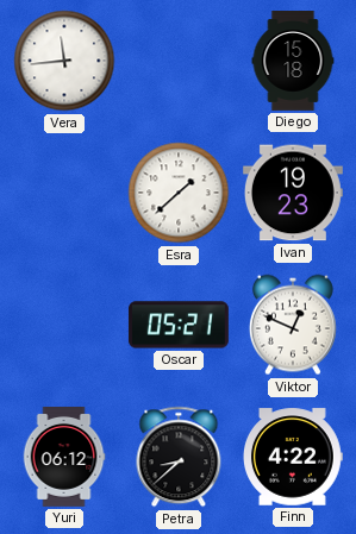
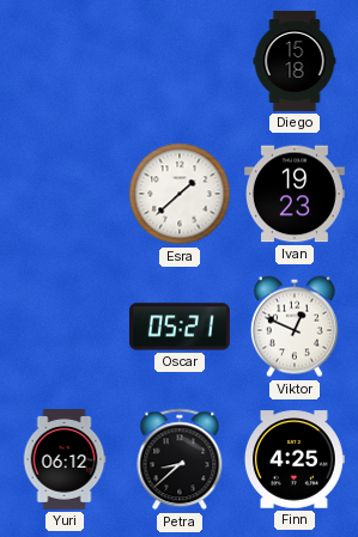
Vera: 11:44 -> none (64, 61)
Finn: 4:22 -> 4:25 (295, 459)
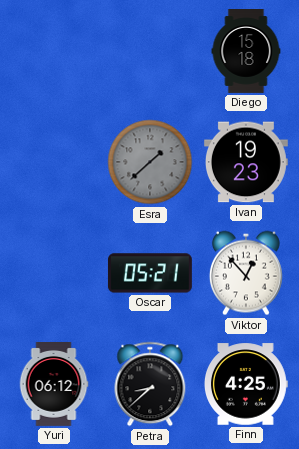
Esra dial: white -> grey (150, 162)
Viktor: 12:49 -> 12:53 (246, 273)
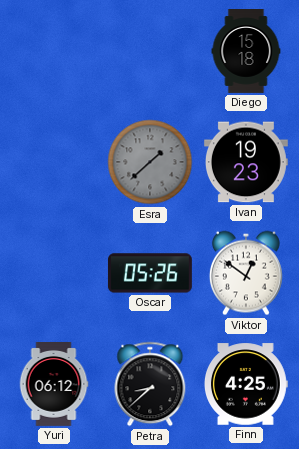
Oscar: 05:21 -> 05:26 (150, 273)
Viktor: 12:53 -> 12:51 (246, 273)
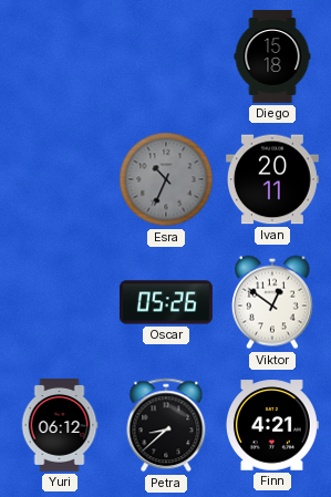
Esra: 1:38 -> 10:34 (166, 179)
Ivan: 19:23 -> 20:11 (272, 179)
Finn: 4:25 -> 4:21 (272, 425)
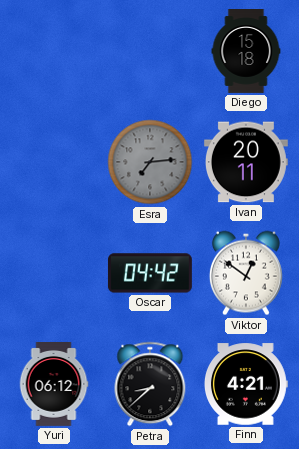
Esra: 10:34 -> 7:14 (150, 162)
Oscar: 05:26 -> 04:42 (150, 273)
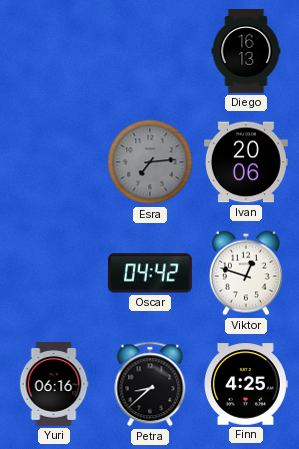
Diego: 15:18 -> 16:13 (246, 52)
Ivan: 20:11 -> 20:06 (246, 162)
Viktor: 12:51 -> 12:48 (246, 273)
Yuri: 06:12 -> 06:16 (54, 385)
Finn: 4:21 -> 4:25 (246, 384)
